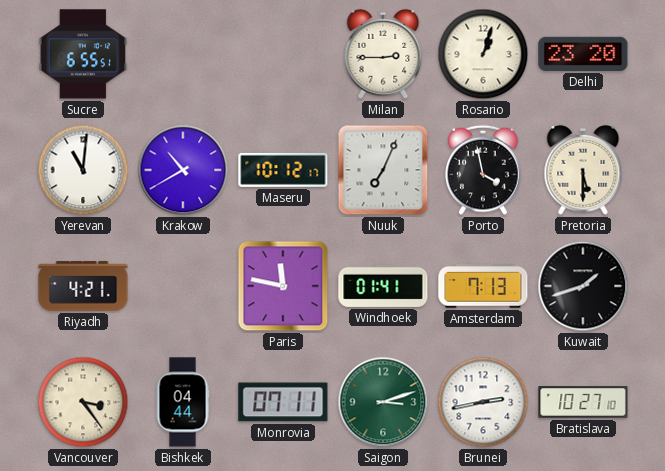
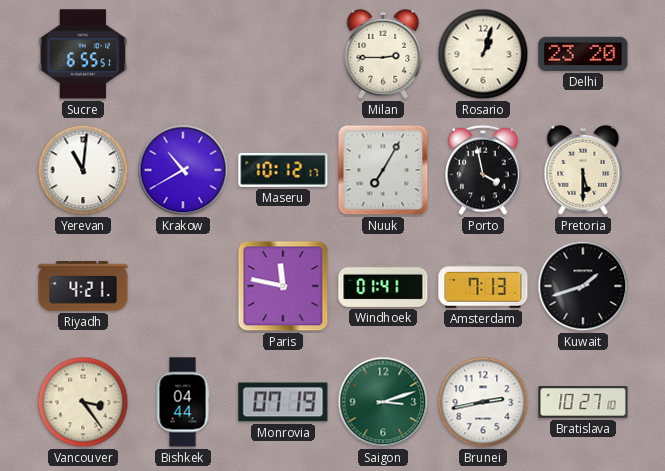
Nuuk: 7:04 -> 7:05 (383, 170)
Monrovia: 07:11 -> 07:19 (283, 402)
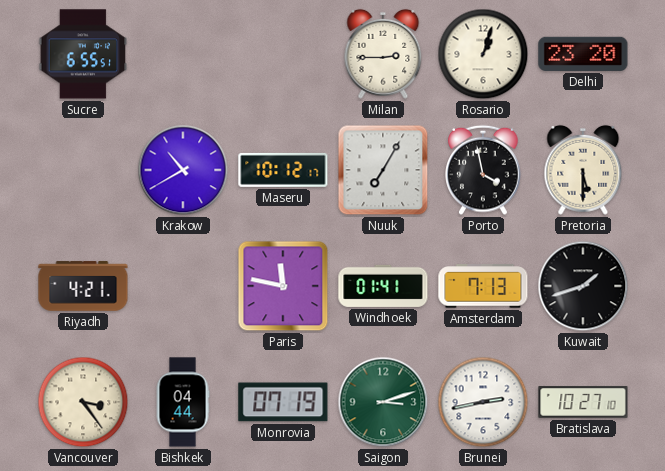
Yerevan: 11:01 -> none (83, 170)
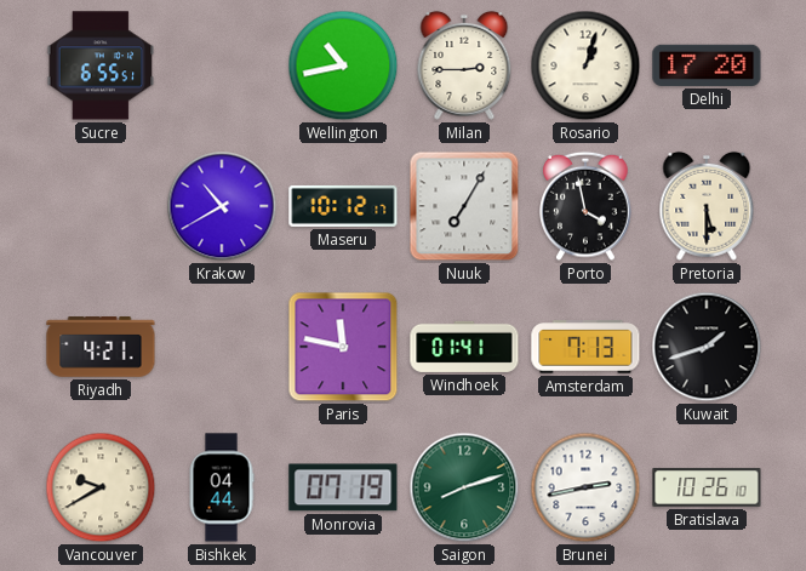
Wellington: none -> 10:43 (343, 65)
Delhi: 23:20 -> 17:20 (707, 65)
Vancouver: 3:24 -> 9:40 (101, 487)
Saigon: 3:12 -> 8:12 (464, 487)
Bratislava: 10:27 -> 10:26 (707, 487)
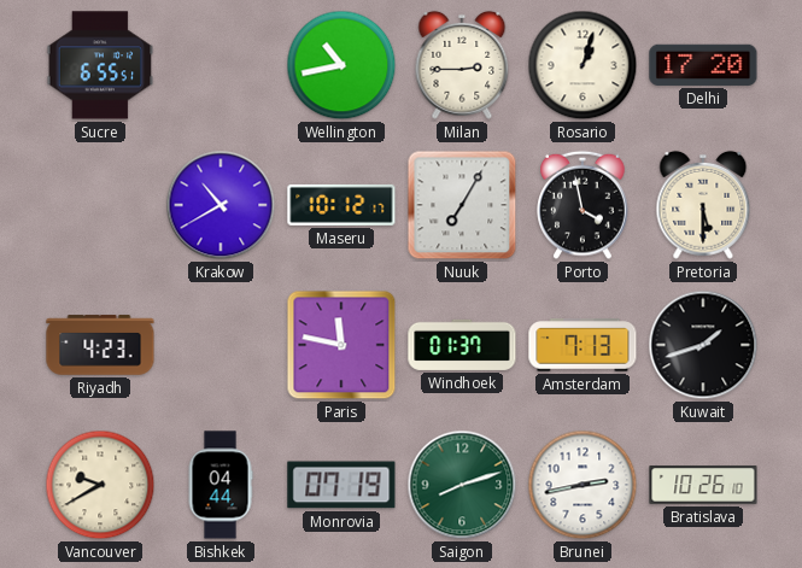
Riyadh: 4:21 -> 4:23 (100, 345)
Windhoek: 01:41 -> 01:37 (462, 345)
